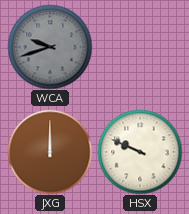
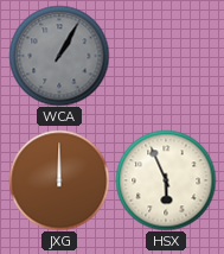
WCA: 9:42 -> 1:05 (59, 56)
HSX: 9:49 -> 5:56 (166, 180)
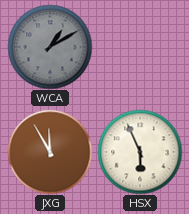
WCA: 1:05 -> 1:10 (50, 47)
JXG: 12:00 -> 11:55 (50, 152)
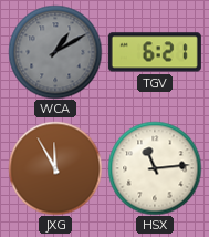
TGV: none -> 6:21 (155, 52)
HSX: 5:56 -> 11:14 (155, 168)
